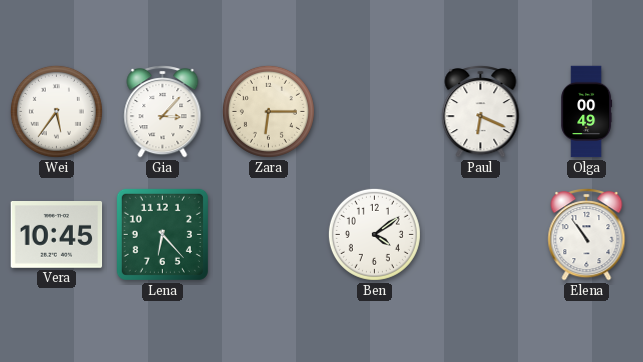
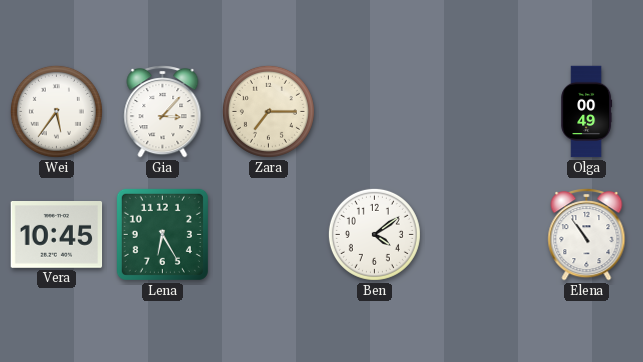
Zara: 6:15 -> 7:15 (268, 111)
Paul: 6:19 -> none (481, 112)
Lena: 6:23 -> 6:25 (162, 234)
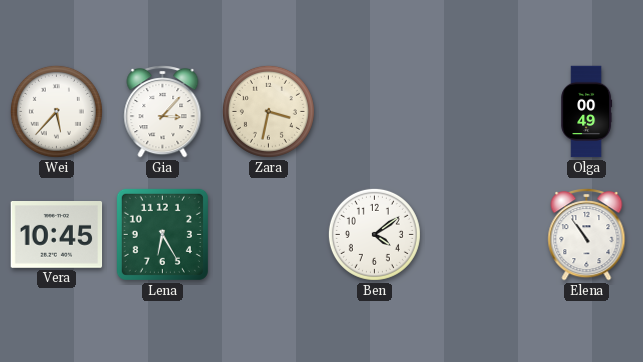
Wei: 5:36 -> 5:37 (56, 111)
Zara: 7:15 -> 3:32 (268, 111)
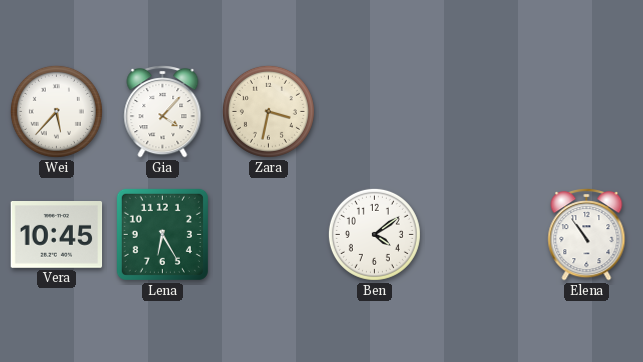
Gia: 3:07 -> 4:07 (163, 112)
Olga: 00:49 -> none (587, 112)
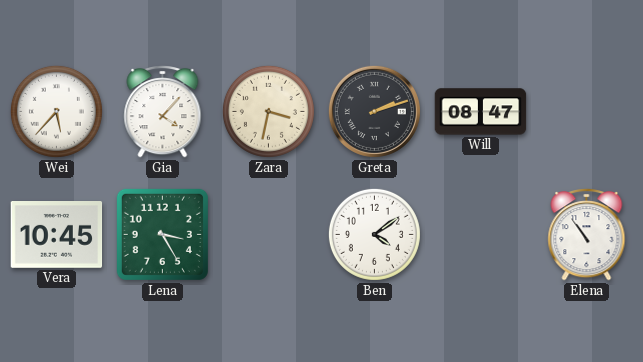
Greta: none -> 2:12 (374, 111)
Will: none -> 08:47 (481, 112)
Lena: 6:25 -> 3:25 (162, 234)
